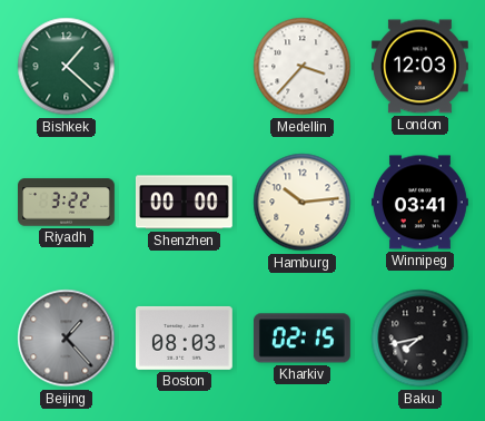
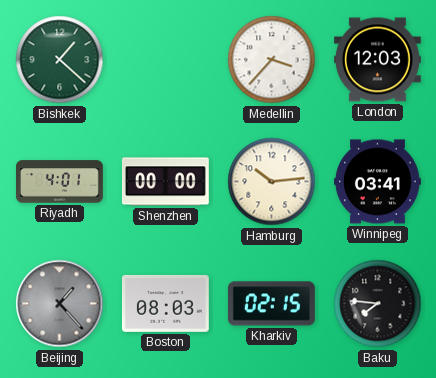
Riyadh: 3:22 -> 4:01 (60, 182)
Baku: 7:43 -> 7:46 (378, 304)
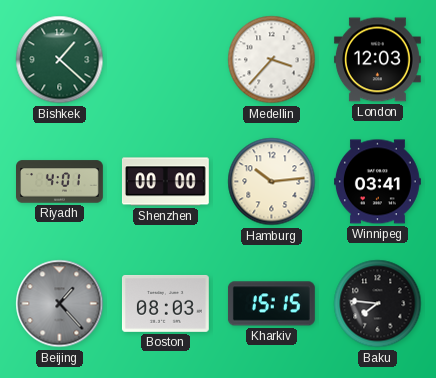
Kharkiv: 02:15 -> 15:15 (271, 304)
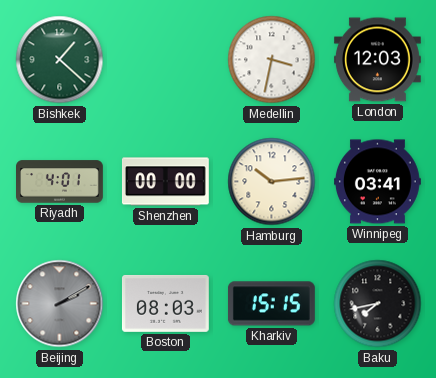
Medellin: 3:37 -> 3:32 (272, 60)
Beijing: 1:23 -> 2:10 (60, 304)
Baku: 7:46 -> 7:43 (378, 304)
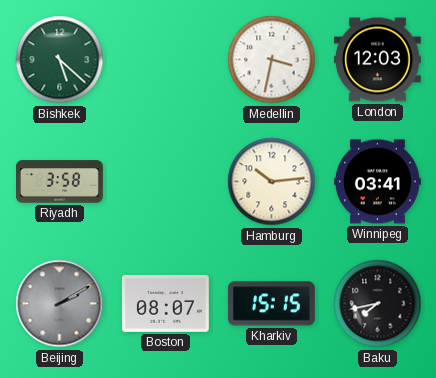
Bishkek: 1:22 -> 5:22 (60, 60)
Riyadh: 4:01 -> 3:58 (60, 182)
Shenzhen: 00:00 -> none (165, 182)
Boston: 08:03 -> 08:07 (165, 303)
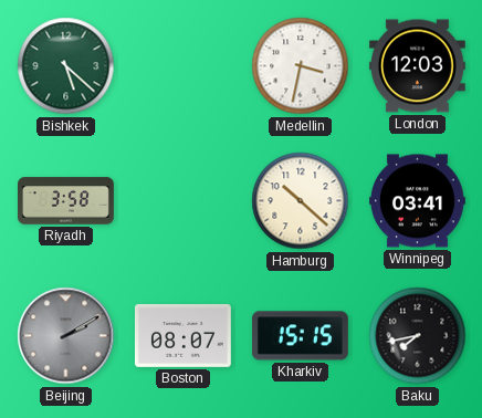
Hamburg: 10:14 -> 10:22 (301, 201)
